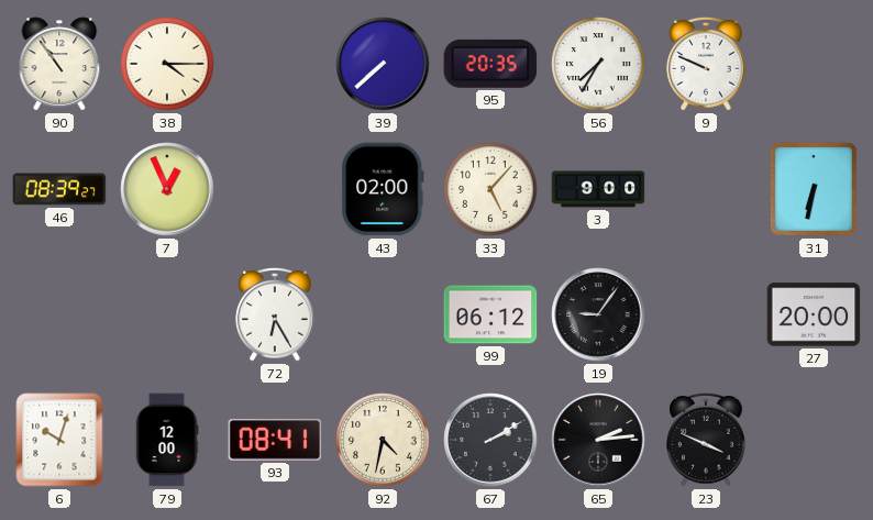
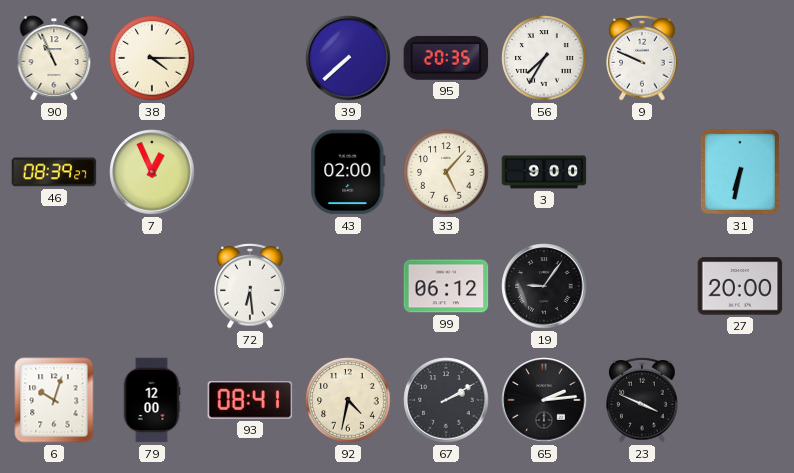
90: 10:54 -> 10:56 (54, 58)
72: 6:25 -> 6:29 (250, 286)
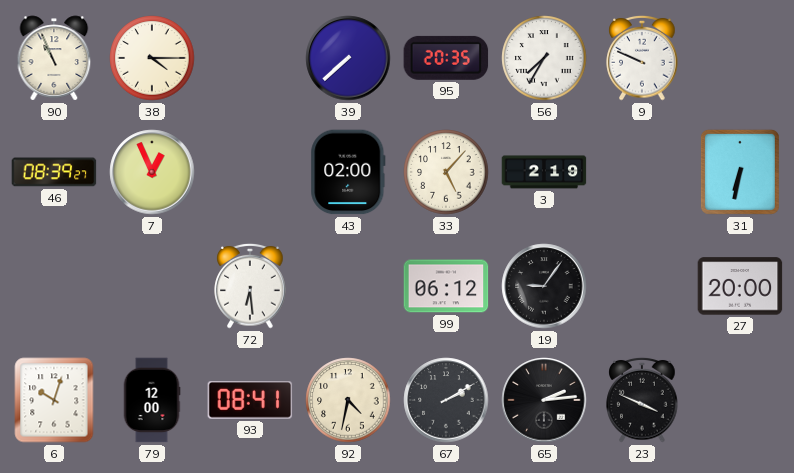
3: 9:00 -> 2:19 (544, 172)
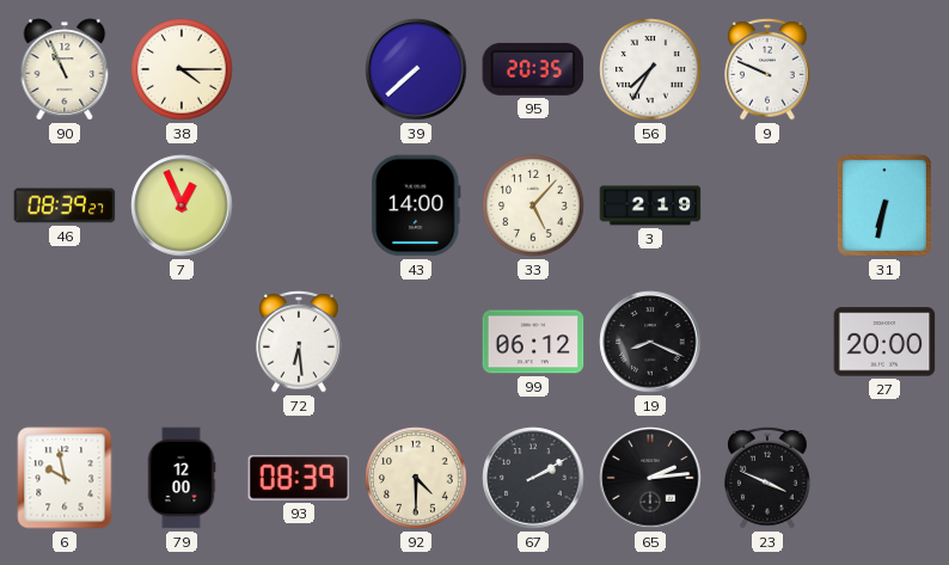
43: 02:00 -> 14:00 (416, 205)
19: 9:06 -> 8:19 (650, 342)
6: 10:03 -> 9:58 (65, 478)
93: 08:41 -> 08:39 (299, 479)
92: 4:32 -> 4:30 (416, 478)
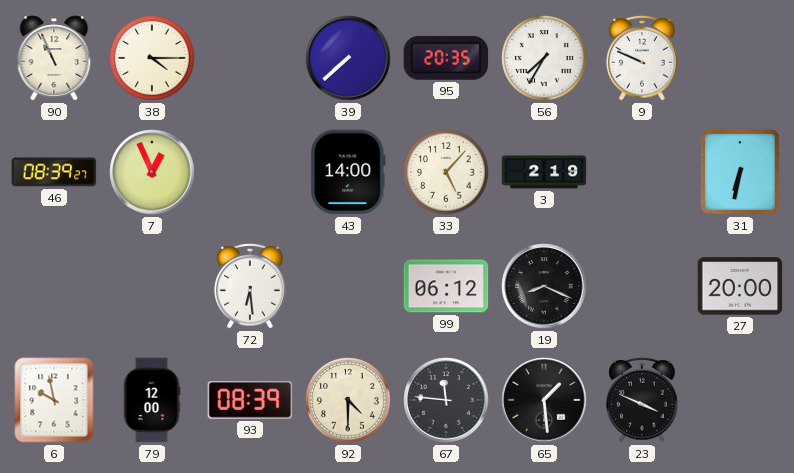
67: 2:10 -> 11:46 (446, 400)
65: 2:14 -> 1:29 (544, 400)
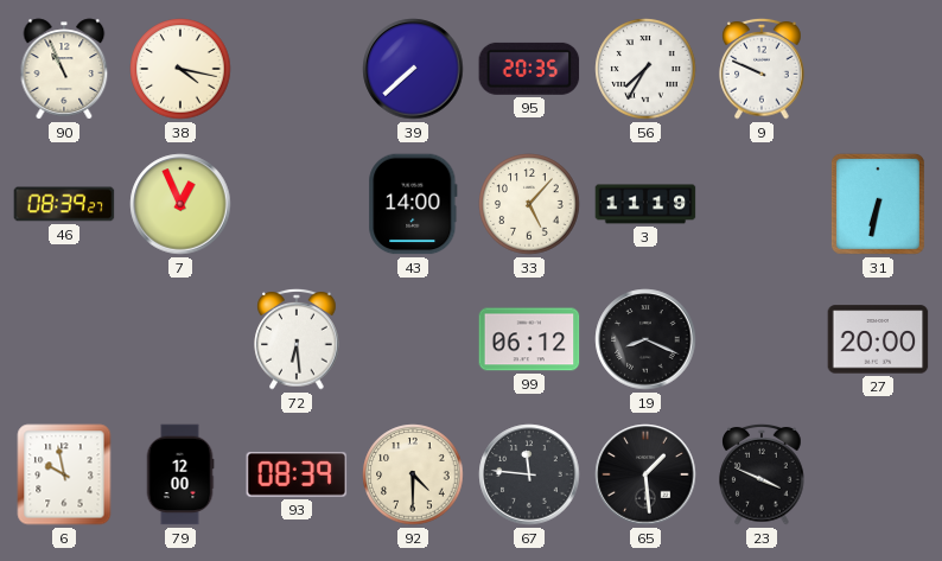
38: 4:15 -> 4:17 (180, 69)
3: 2:19 -> 11:19 (645, 204)
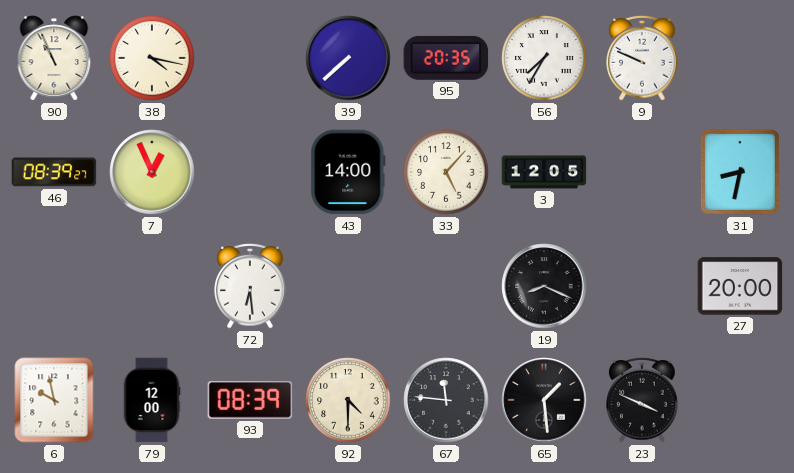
3: 11:19 -> 12:05 (544, 172)
31: 6:32 -> 8:32 (740, 172)
99: 06:12 -> none (529, 339)
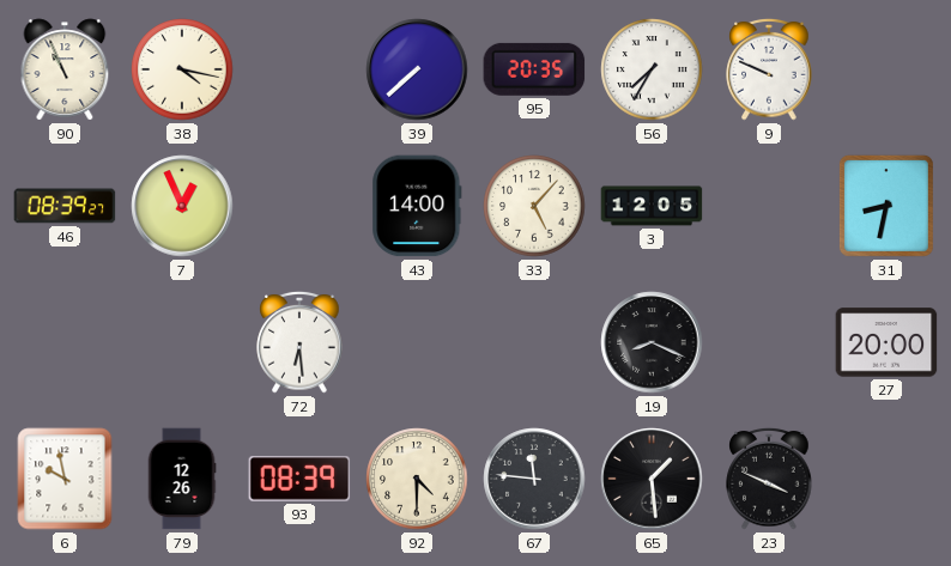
79: 12:00 -> 12:26 (182, 479)
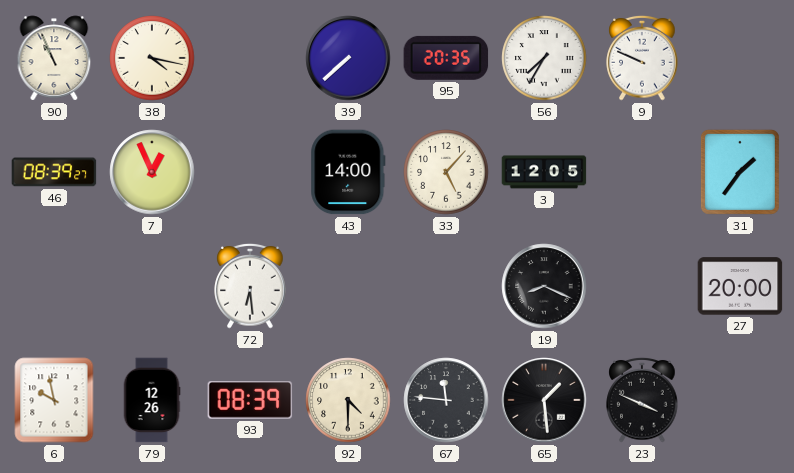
31: 8:32 -> 1:36 (740, 172)
